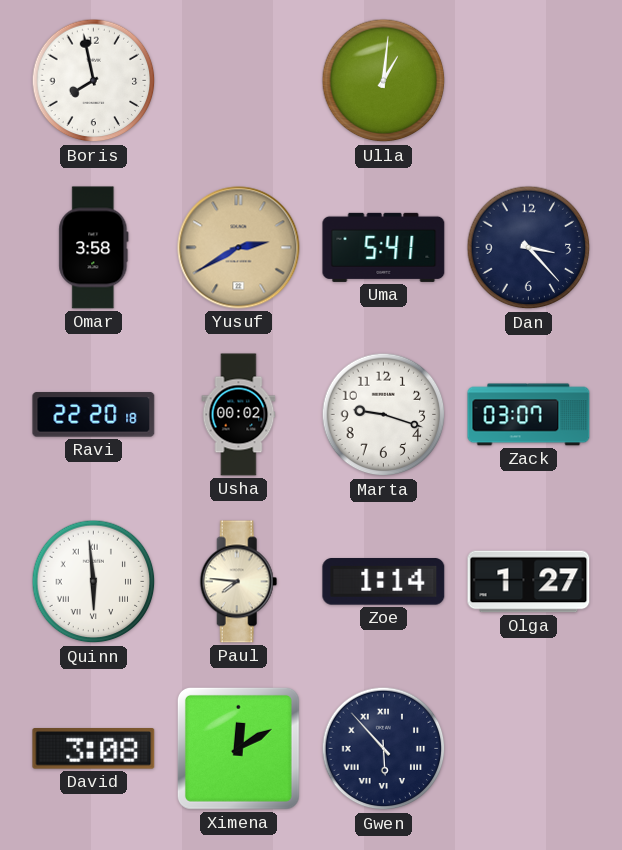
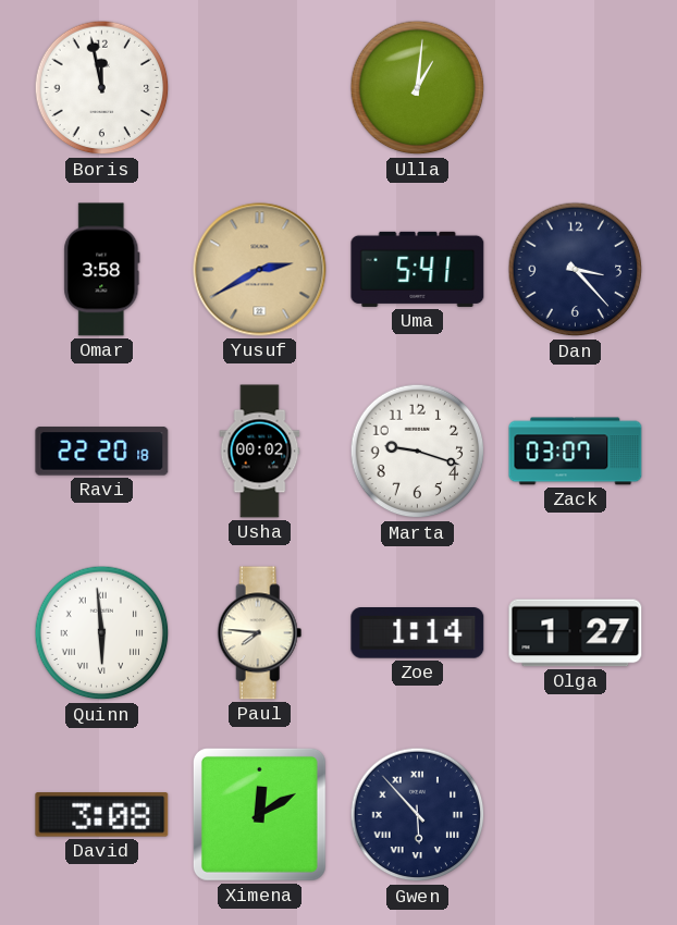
Boris: 7:58 -> 11:58 (102, 88)
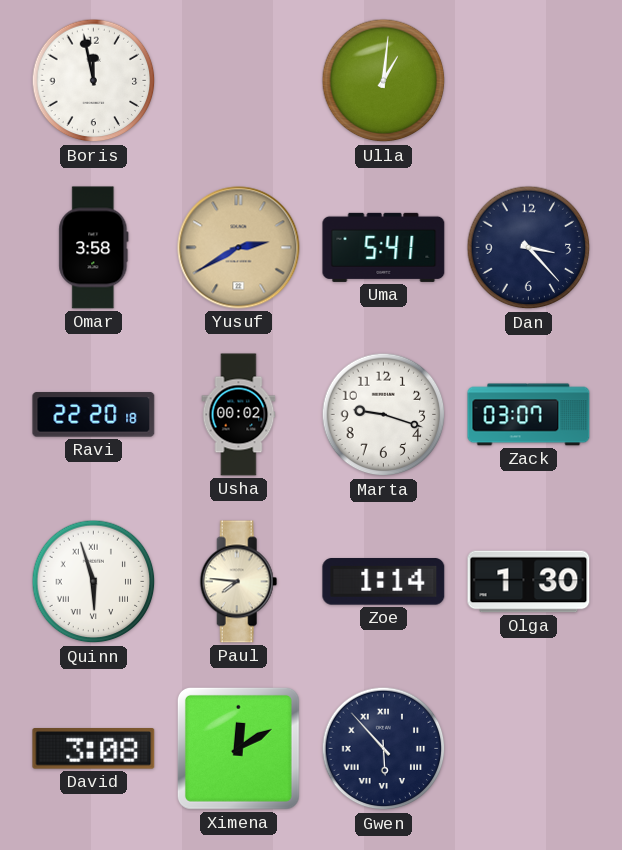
Quinn: 5:59 -> 5:57 (94, 582)
Olga: 1:27 -> 1:30 (529, 582)
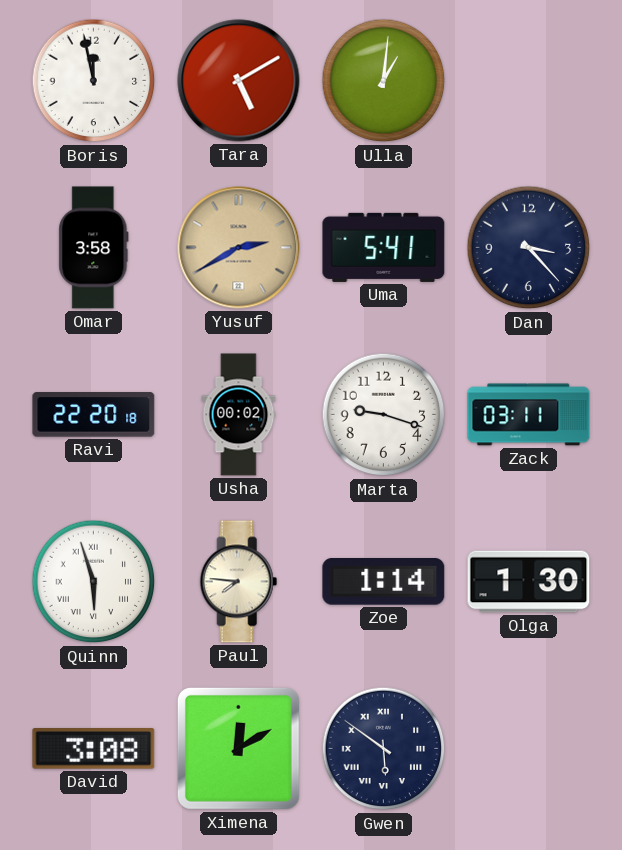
Tara: none -> 5:10 (239, 81)
Zack: 03:07 -> 03:11 (529, 415)
Gwen: 5:53 -> 5:51 (384, 749)
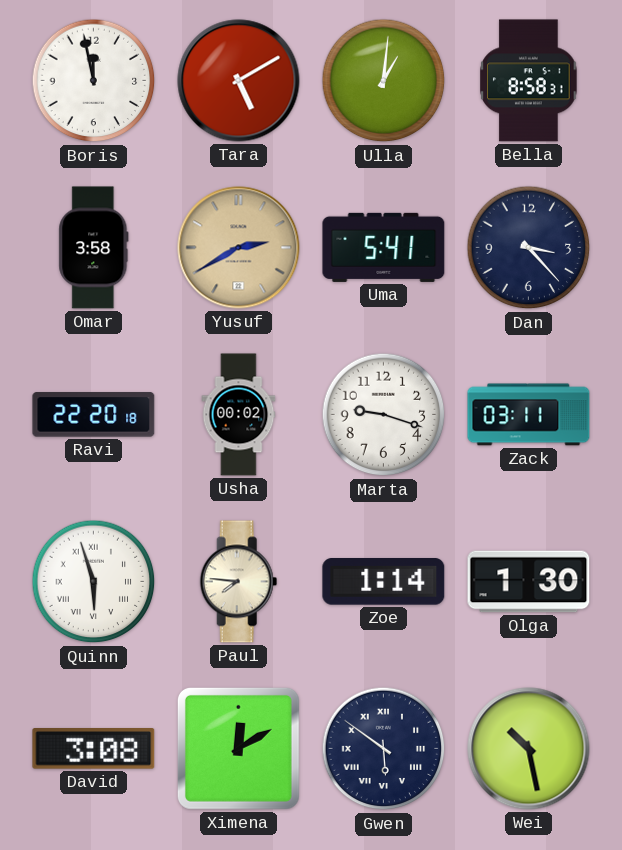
Bella: none -> 8:58 (529, 81)
Wei: none -> 10:28 (529, 749)
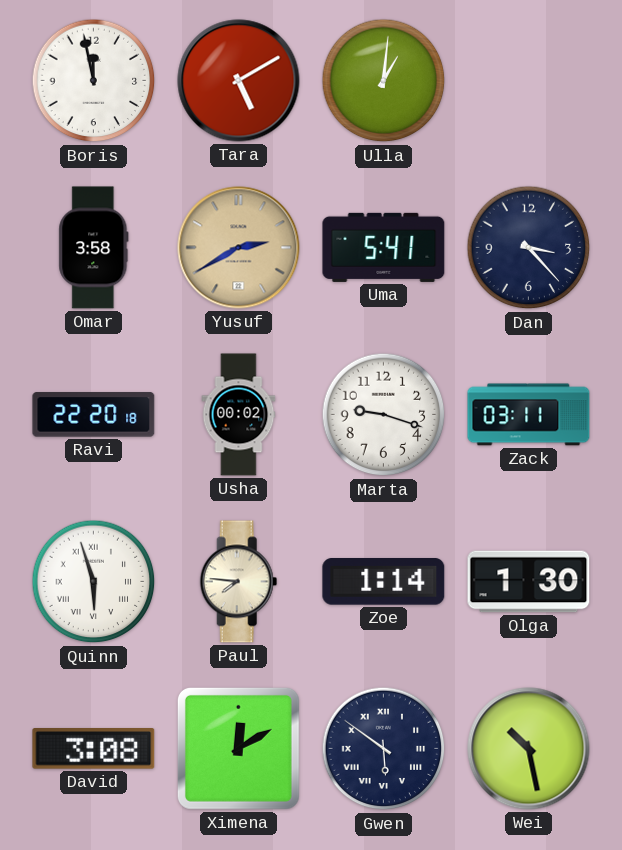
Bella: 8:58 -> none (529, 81)
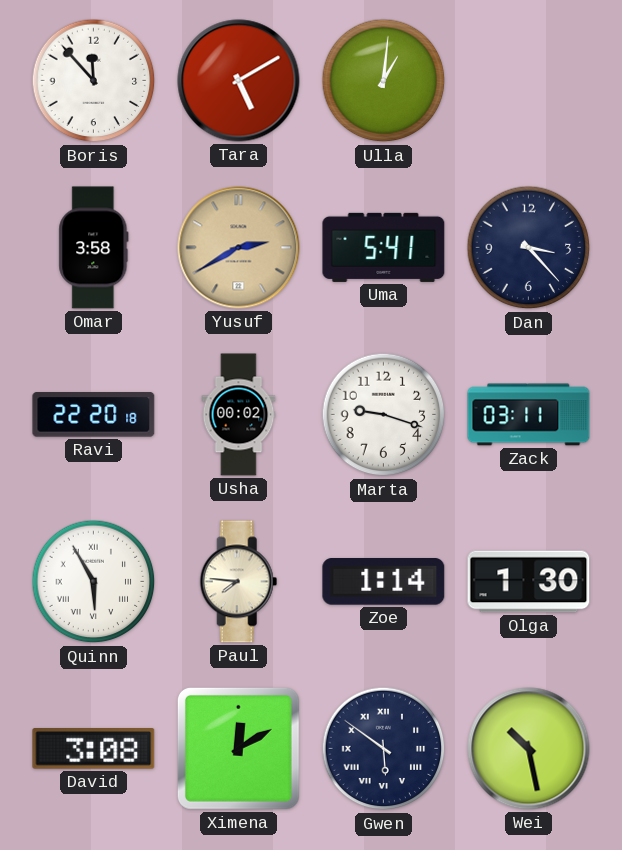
Boris: 11:58 -> 11:53 (94, 81)
Quinn: 5:57 -> 5:55 (94, 582)
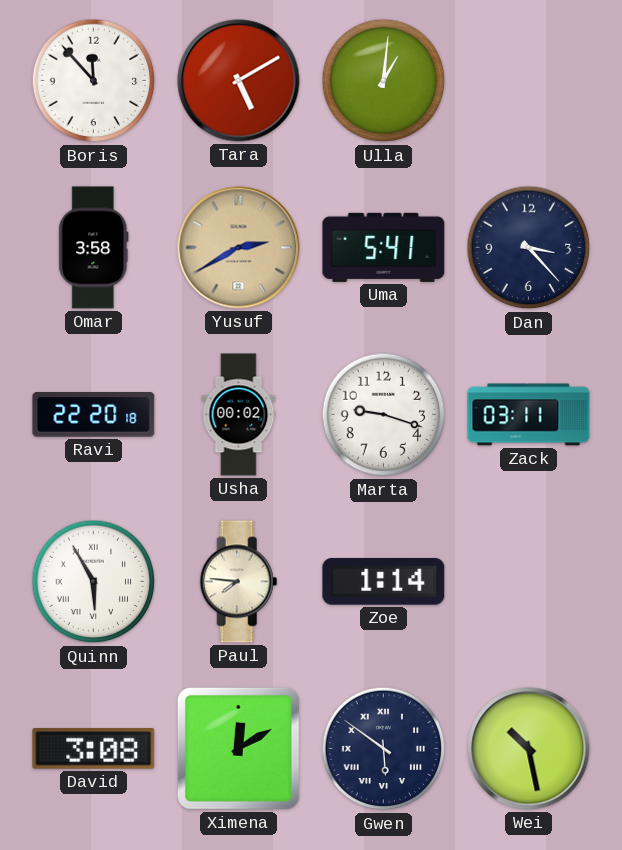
Olga: 1:30 -> none (529, 582)
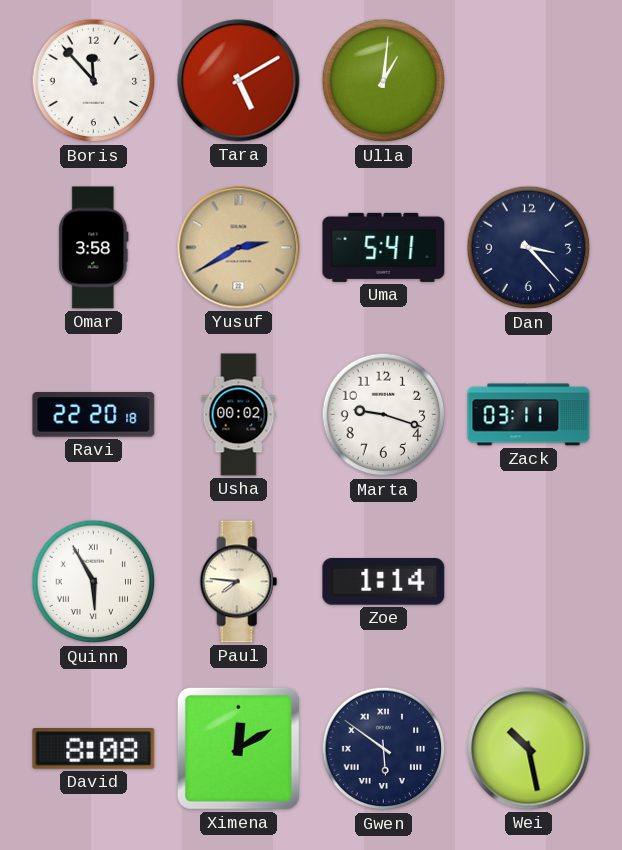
David: 3:08 -> 8:08 (94, 749)
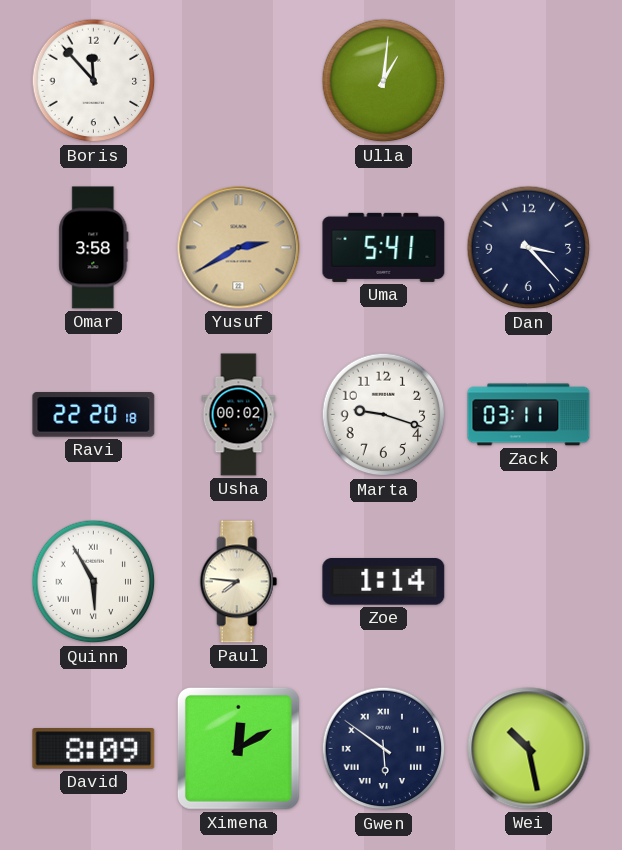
Tara: 5:10 -> none (239, 81)
David: 8:08 -> 8:09 (94, 749)
